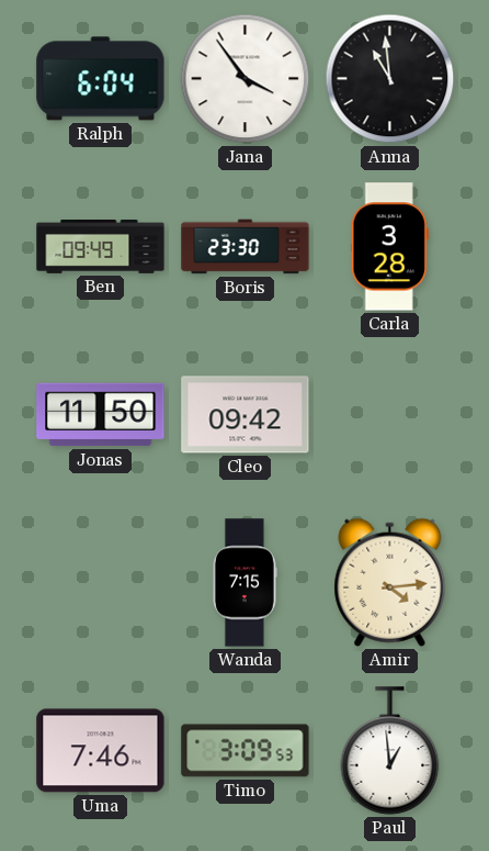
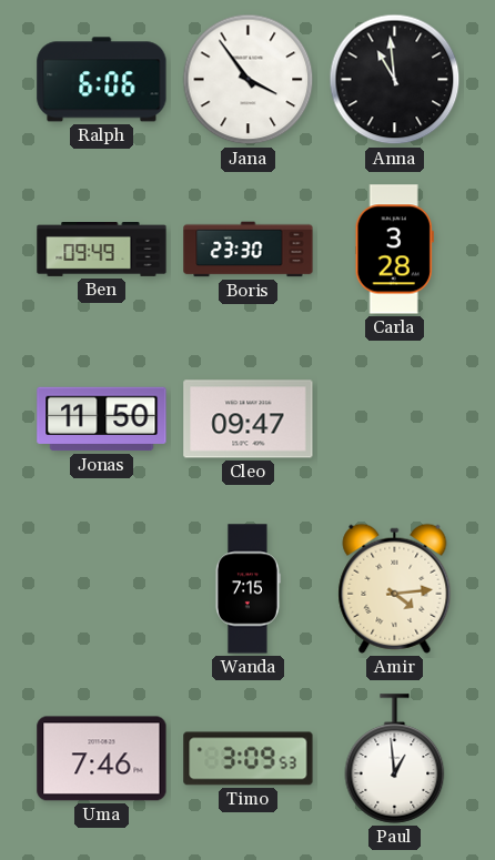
Ralph: 6:04 -> 6:06 (102, 80)
Cleo: 09:42 -> 09:47 (249, 419)
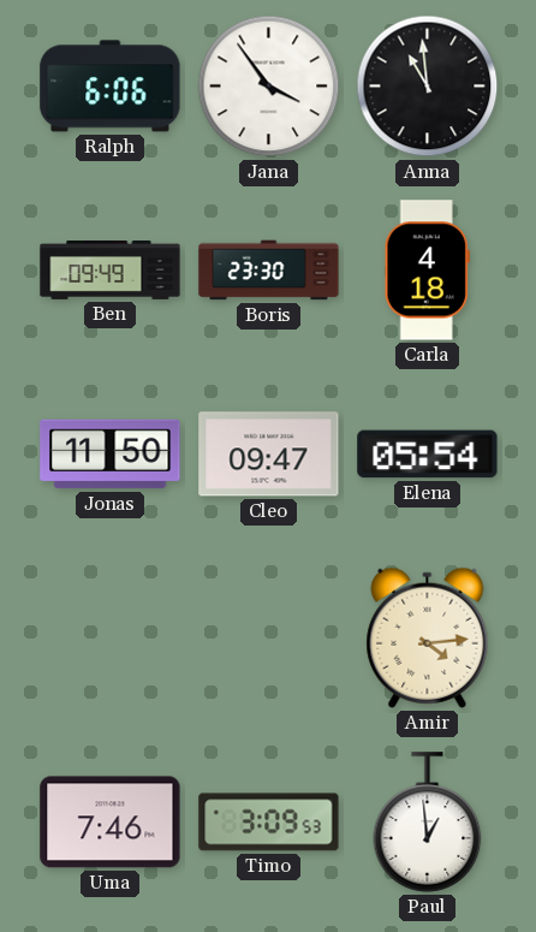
Carla: 3:28 -> 4:18 (427, 271)
Elena: none -> 05:54 (428, 455)
Wanda: 7:15 -> none (247, 589)
